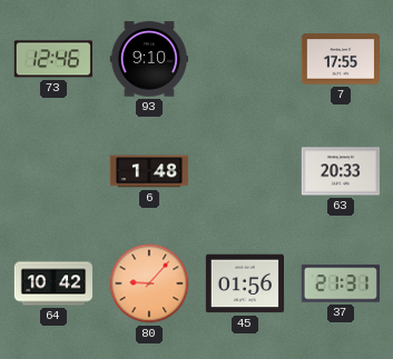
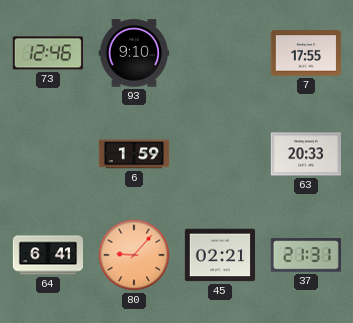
6: 1:48 -> 1:59 (134, 154)
64: 10:42 -> 6:41 (48, 255)
45: 01:56 -> 02:21 (219, 255)
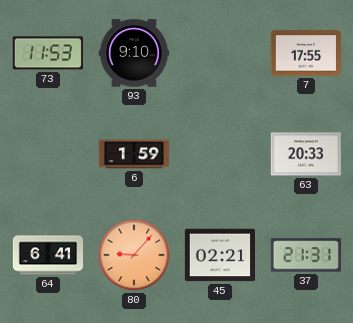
73: 12:46 -> 11:53 (48, 53)
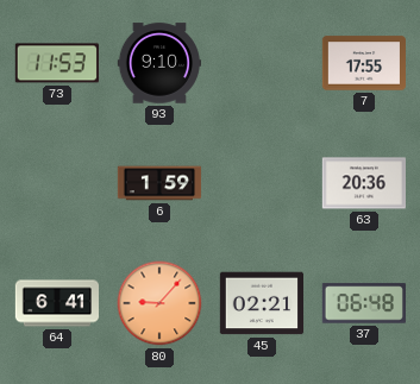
63: 20:33 -> 20:36 (363, 183)
37: 21:31 -> 06:48 (363, 303)
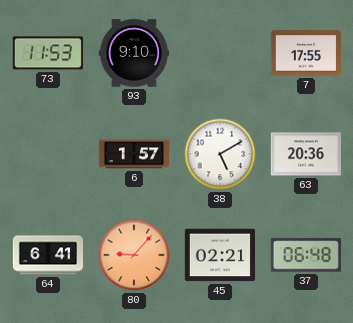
6: 1:59 -> 1:57 (134, 154)
38: none -> 5:10 (220, 154)
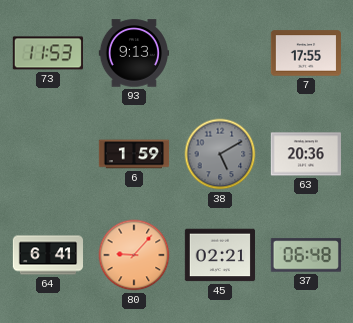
93: 9:10 -> 9:13 (133, 53)
6: 1:57 -> 1:59 (134, 154)
38 dial: white -> grey (220, 154)
